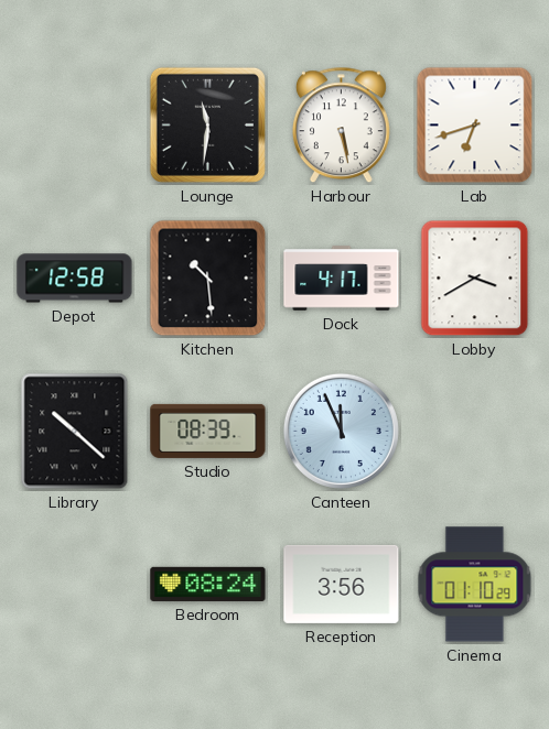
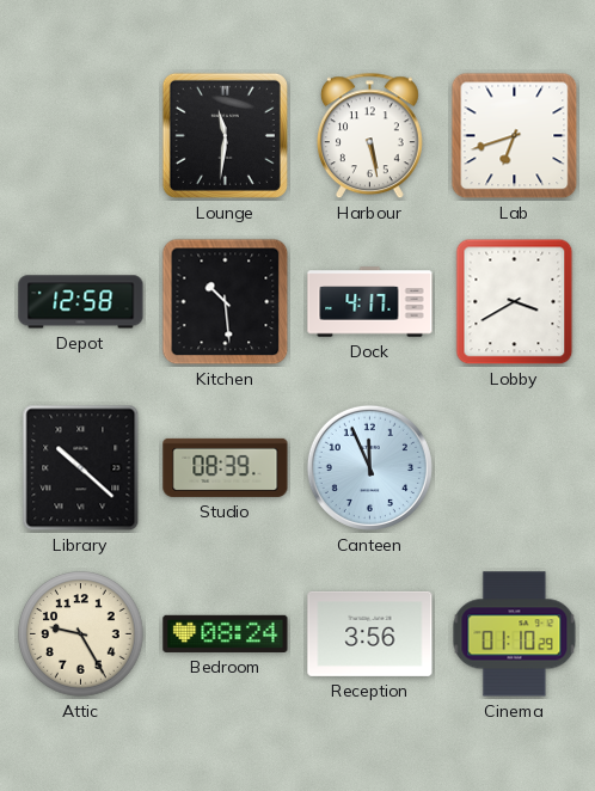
Attic: none -> 9:25 (81, 634)
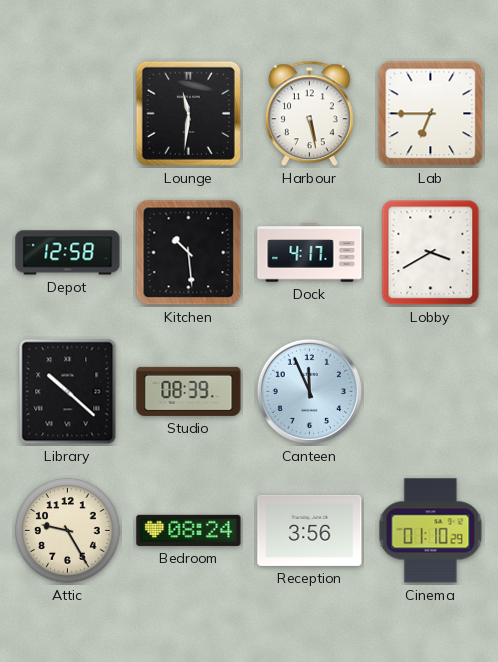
Lab: 6:42 -> 6:45 (431, 114)
